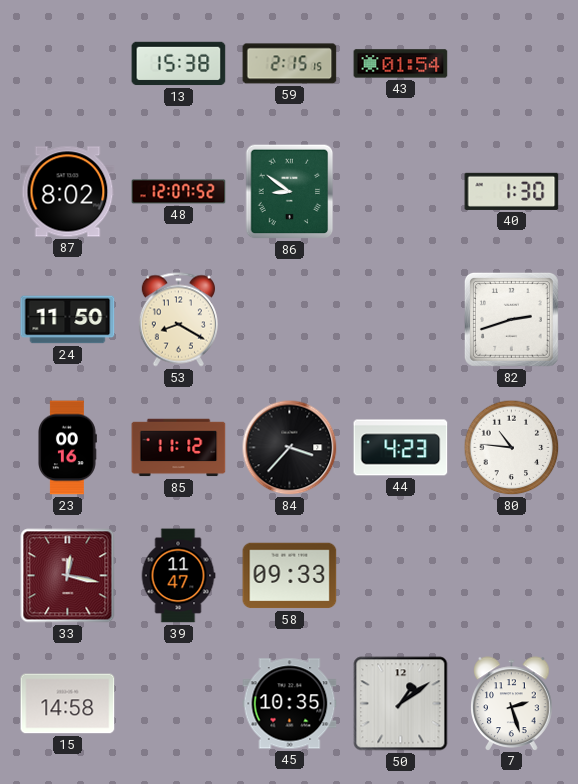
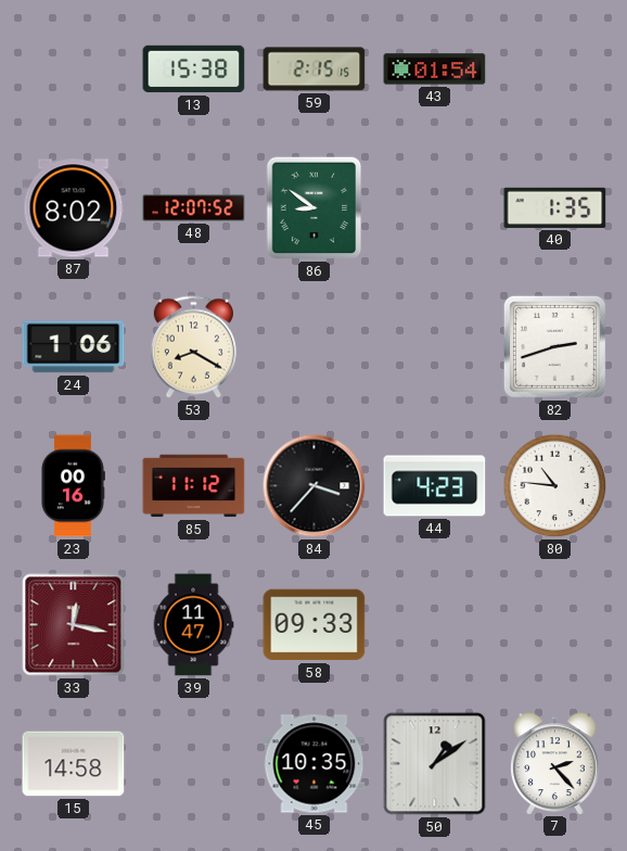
40: 1:30 -> 1:35 (555, 207)
24: 11:50 -> 1:06 (74, 347)
7: 2:27 -> 2:23 (555, 763)
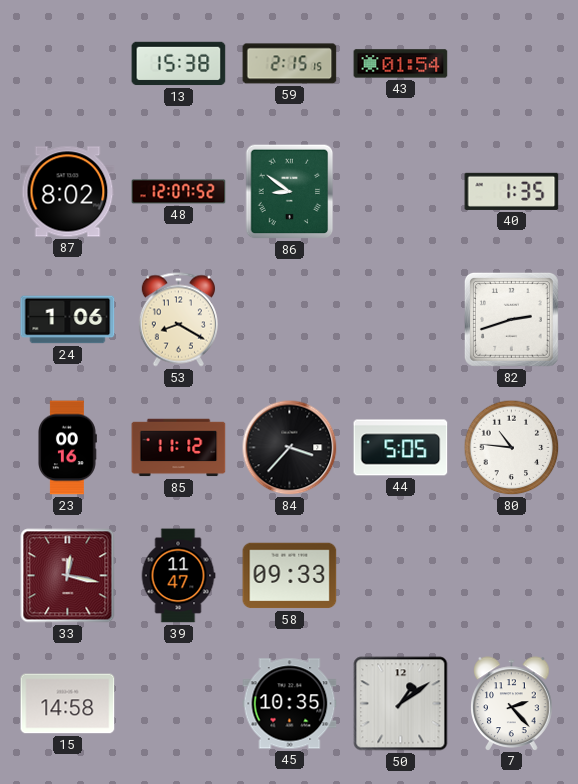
44: 4:23 -> 5:05 (401, 448)
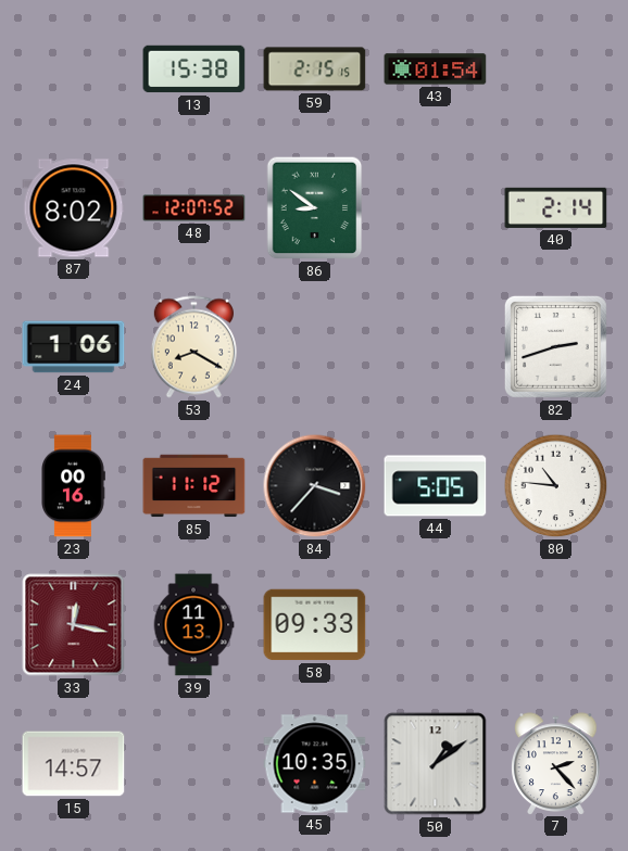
40: 1:35 -> 2:14 (556, 207)
39: 11:47 -> 11:13 (193, 625)
15: 14:58 -> 14:57 (74, 764)
